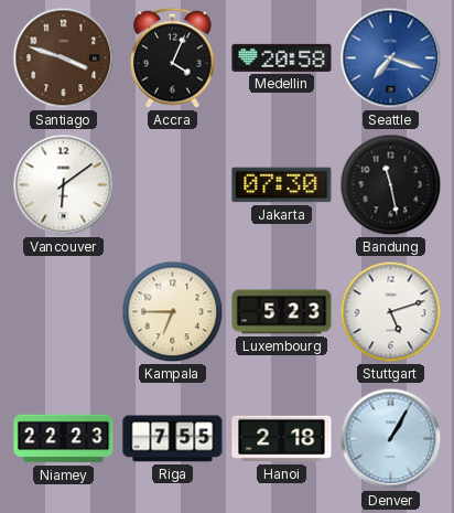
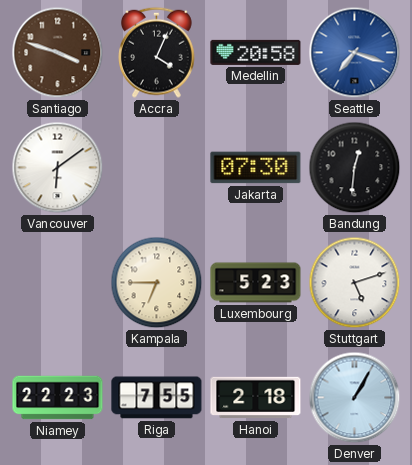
Bandung: 11:28 -> 12:31 (355, 168)
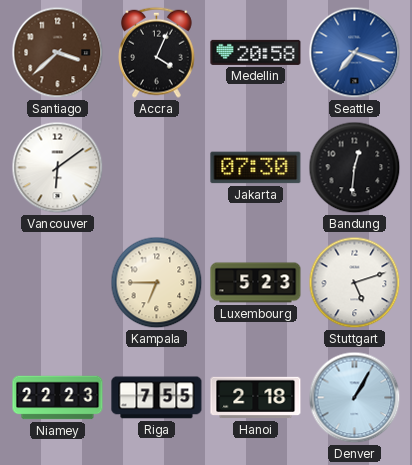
Santiago: 3:48 -> 3:38 (58, 53)
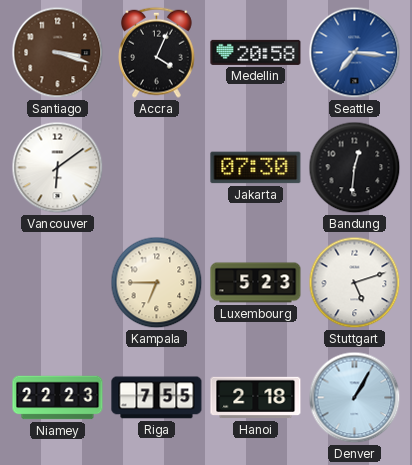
Santiago: 3:38 -> 3:18 (58, 53)
Seattle: 7:18 -> 7:16 (355, 53)
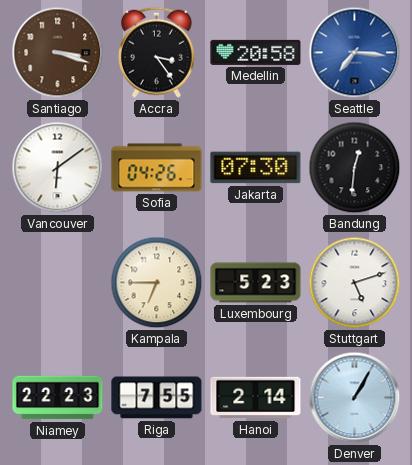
Accra: 4:04 -> 3:24 (157, 52)
Sofia: none -> 04:26 (157, 168)
Hanoi: 2:18 -> 2:14 (256, 398)
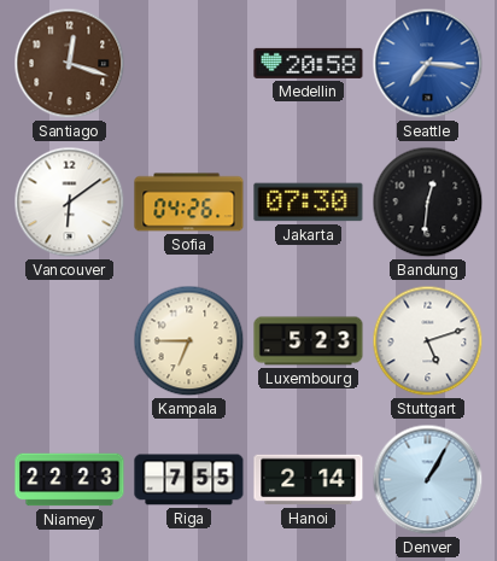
Santiago: 3:18 -> 12:18 (70, 64)
Accra: 3:24 -> none (157, 52)
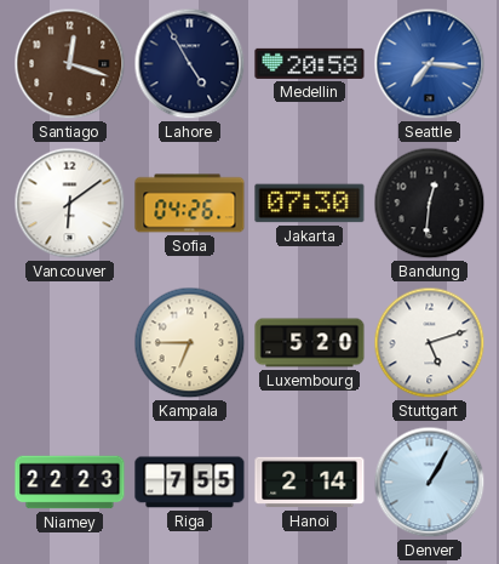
Lahore: none -> 4:55 (190, 64)
Luxembourg: 5:23 -> 5:20 (310, 343)
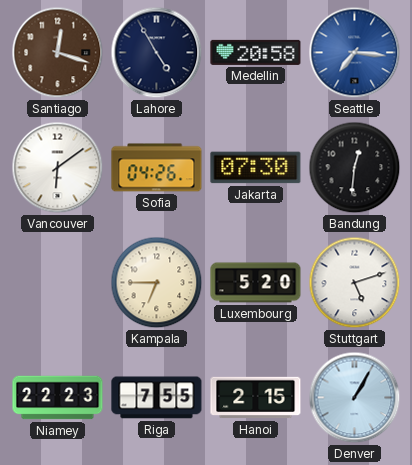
Hanoi: 2:14 -> 2:15 (256, 398)
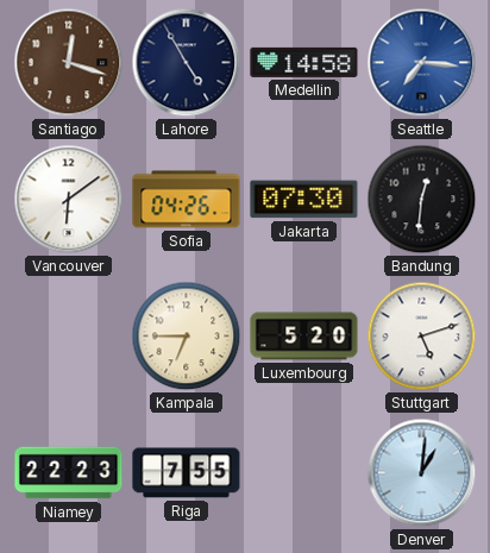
Medellin: 20:58 -> 14:58 (304, 62)
Hanoi: 2:15 -> none (256, 398)
Denver: 1:05 -> 1:01 (422, 473)
